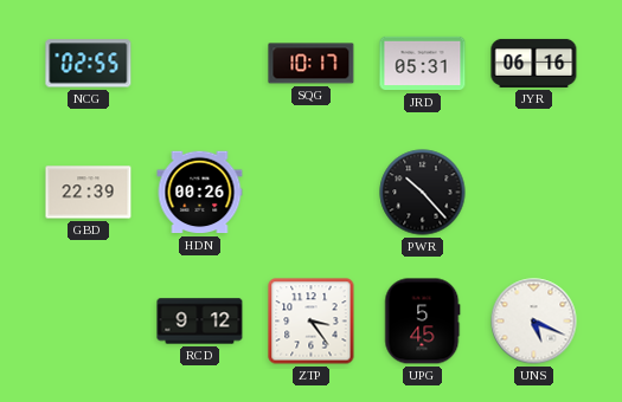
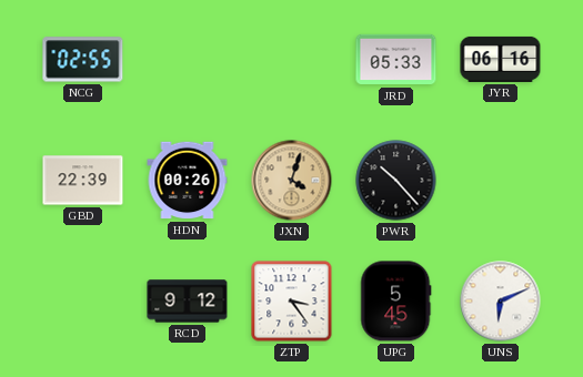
SQG: 10:17 -> none (312, 64)
JRD: 05:31 -> 05:33 (396, 60)
JXN: none -> 4:03 (292, 181)
UNS: 5:19 -> 6:11 (501, 302)
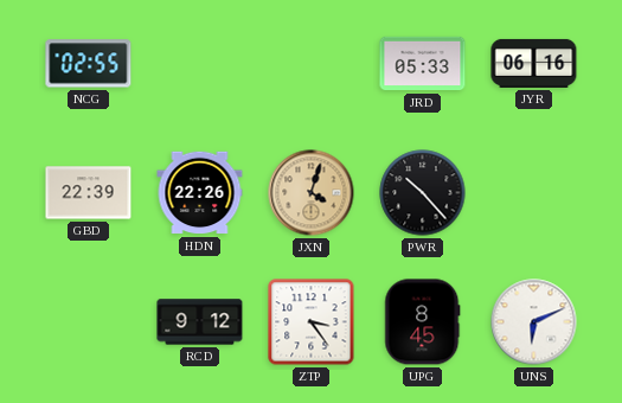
HDN: 00:26 -> 22:26 (200, 193)
UPG: 5:45 -> 8:45 (423, 322)
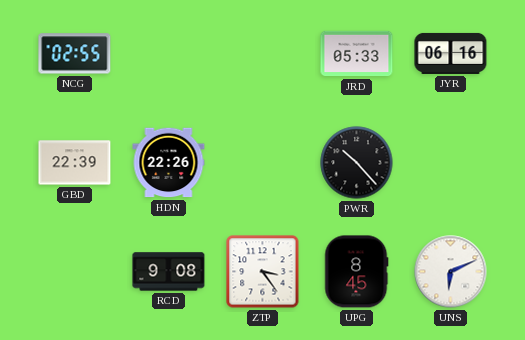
JXN: 4:03 -> none (312, 193)
RCD: 9:12 -> 9:08 (169, 272)
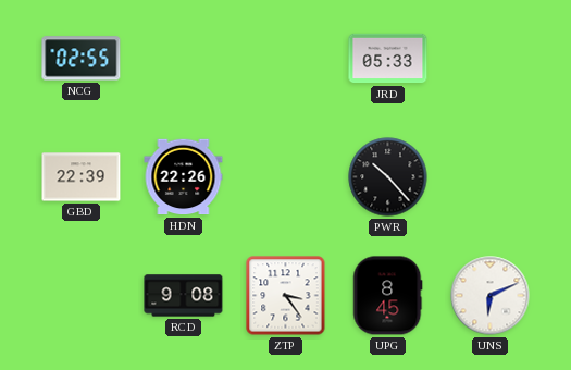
JYR: 06:16 -> none (451, 53)
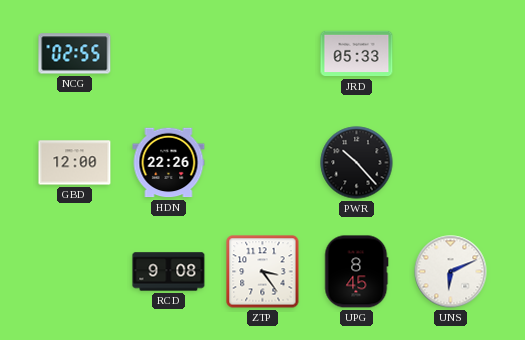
GBD: 22:39 -> 12:00 (75, 163)
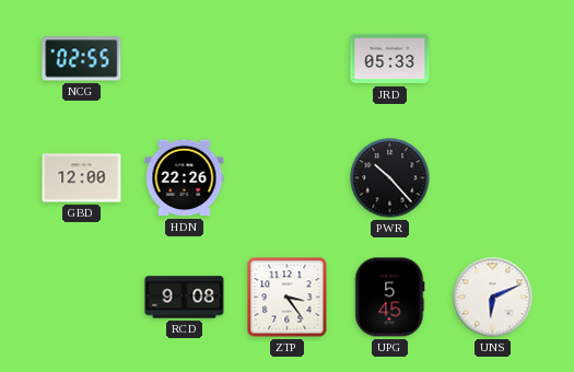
UPG: 8:45 -> 5:45 (390, 298)
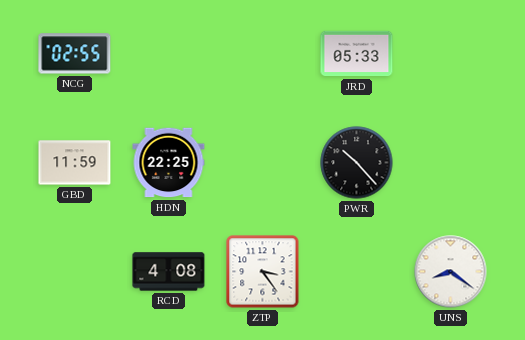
GBD: 12:00 -> 11:59 (75, 163)
HDN: 22:26 -> 22:25 (169, 163)
RCD: 9:08 -> 4:08 (169, 272)
UPG: 5:45 -> none (390, 298)
UNS: 6:11 -> 8:21 (451, 272)
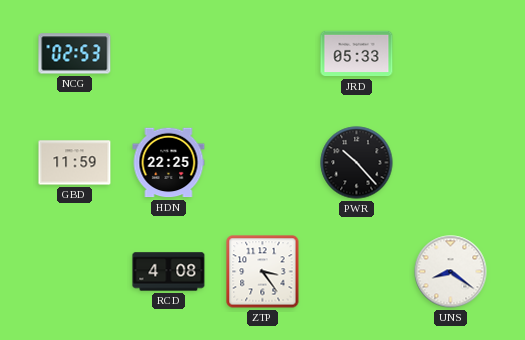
NCG: 02:55 -> 02:53 (75, 54)
